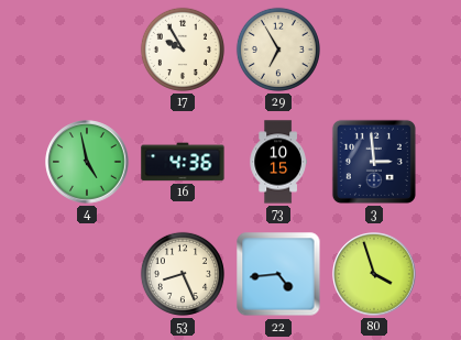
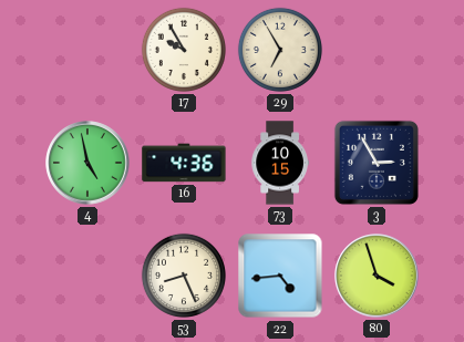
3: 2:59 -> 2:55 (377, 163)
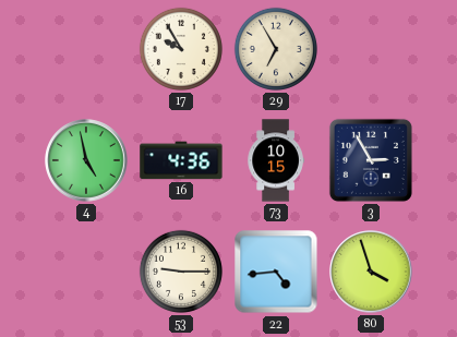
53: 8:26 -> 9:15 (181, 272)
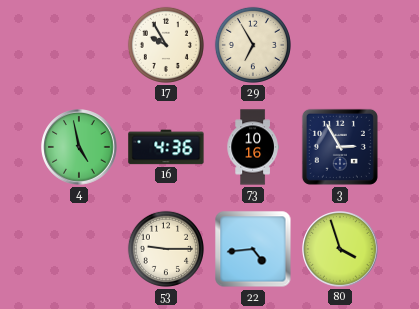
73: 10:15 -> 10:16 (253, 147)
